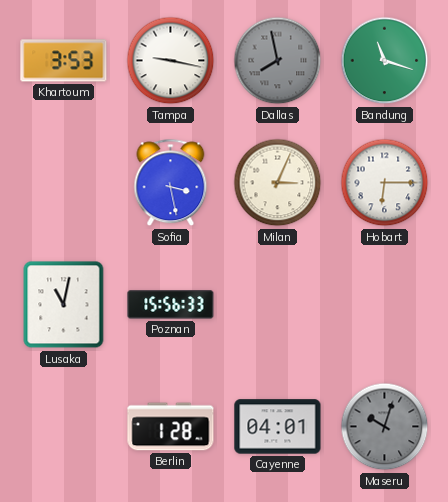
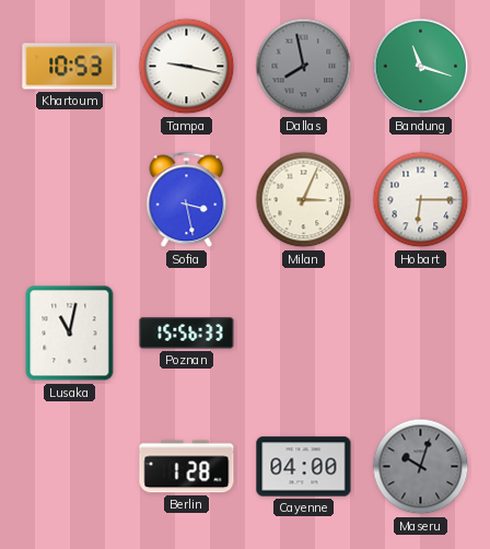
Khartoum: 3:53 -> 10:53 (70, 67)
Cayenne: 04:01 -> 04:00 (304, 467)
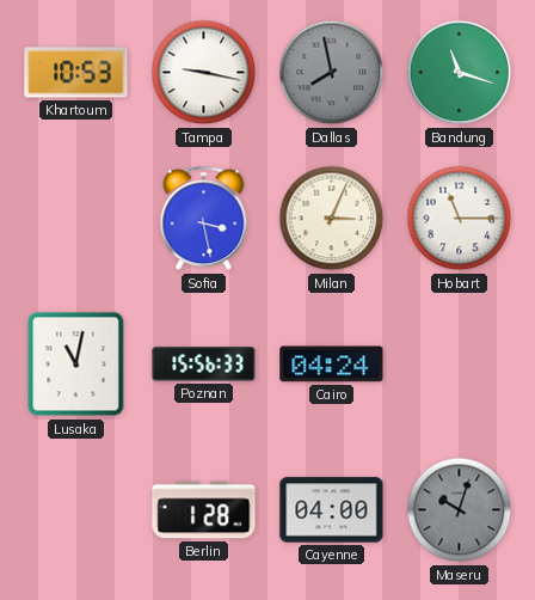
Hobart: 6:15 -> 11:15 (460, 219)
Cairo: none -> 04:24 (332, 365)
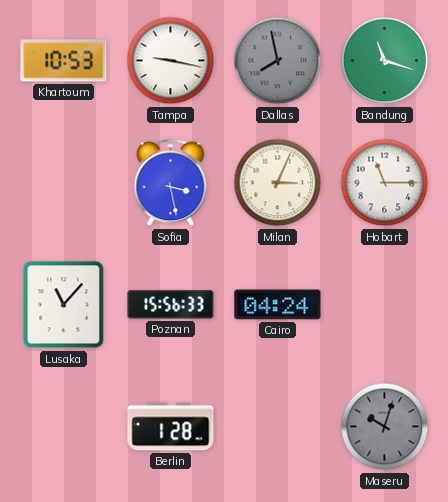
Lusaka: 11:02 -> 11:07 (64, 305)
Cayenne: 04:00 -> none (332, 510)
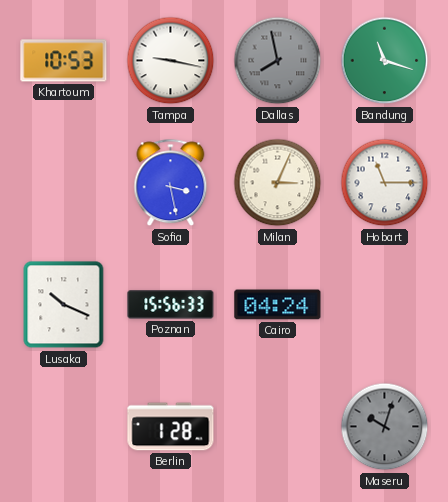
Lusaka: 11:07 -> 10:19 (64, 305)
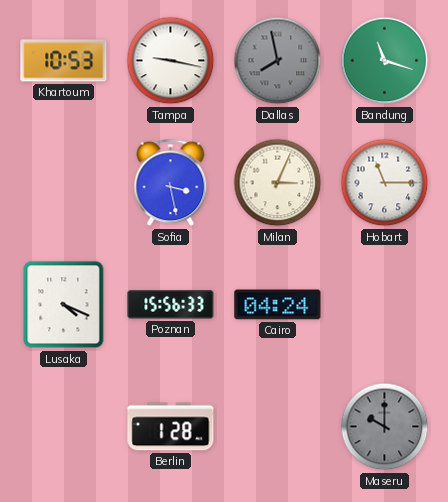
Lusaka: 10:19 -> 4:19 (64, 305)
Maseru: 10:03 -> 10:00 (385, 427)
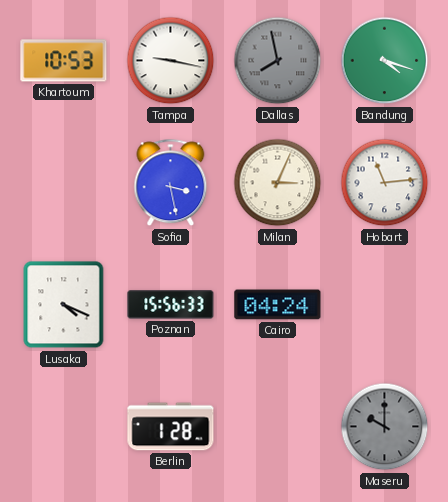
Bandung: 11:18 -> 4:18 (385, 61)
Hobart: 11:15 -> 11:14 (385, 183)
